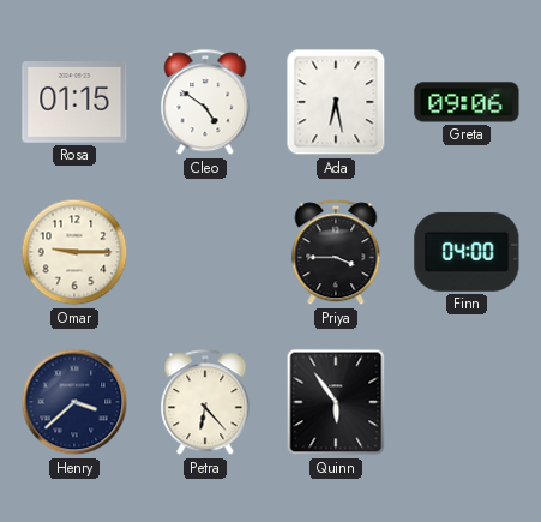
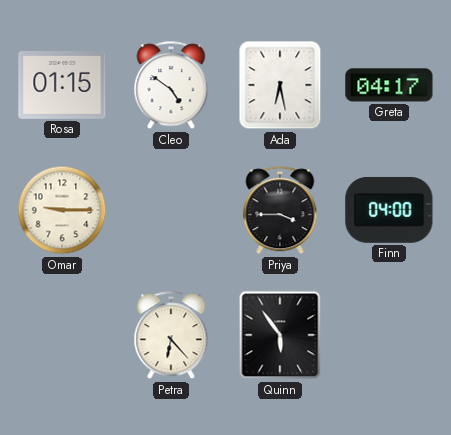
Greta: 09:06 -> 04:17 (389, 85)
Henry: 3:38 -> none (74, 402)
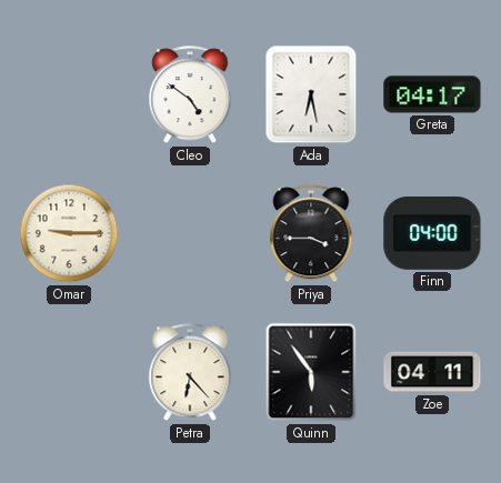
Rosa: 01:15 -> none (62, 86)
Zoe: none -> 04:11 (432, 372)
